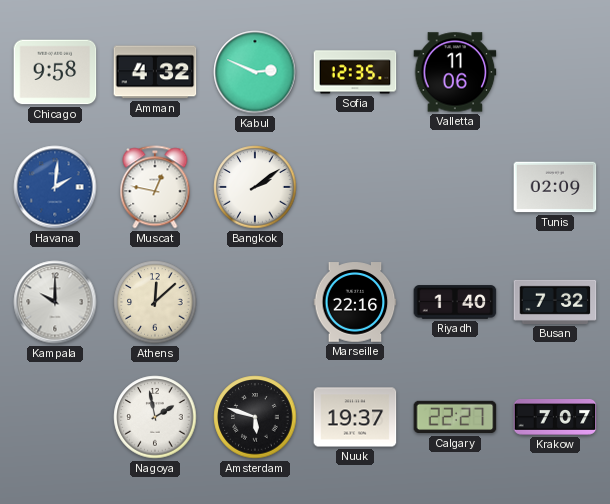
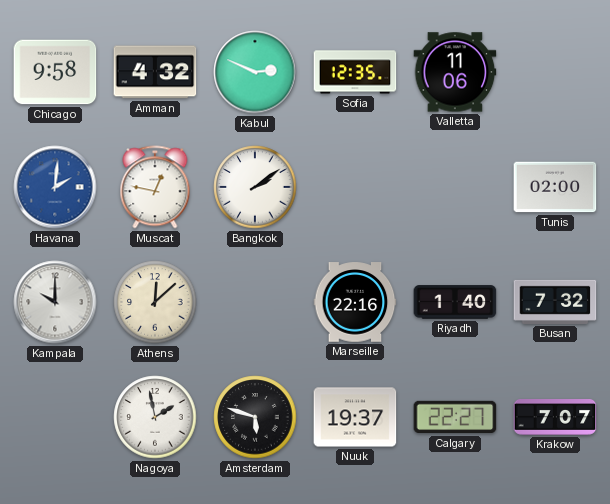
Tunis: 02:09 -> 02:00 (555, 187)
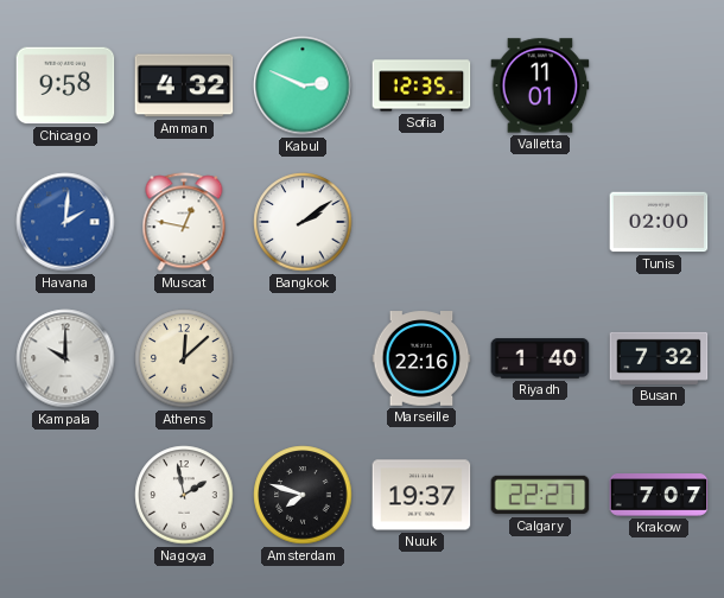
Valletta: 11:06 -> 11:01 (540, 85)
Amsterdam: 5:48 -> 7:48 (303, 495)
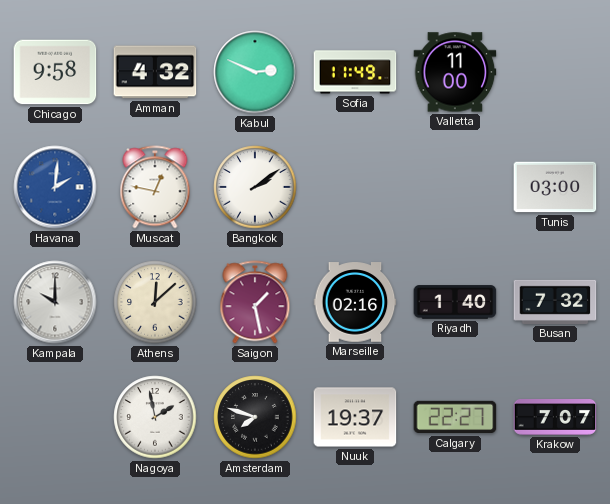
Sofia: 12:35 -> 11:49 (355, 72)
Valletta: 11:01 -> 11:00 (455, 72)
Tunis: 02:00 -> 03:00 (555, 187)
Saigon: none -> 1:28 (255, 302)
Marseille: 22:16 -> 02:16 (355, 302)
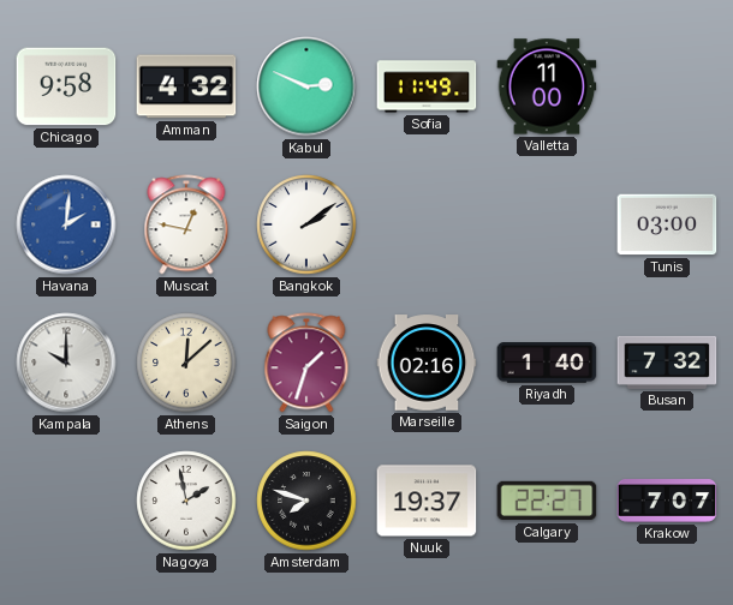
Saigon: 1:28 -> 1:33 (306, 363)
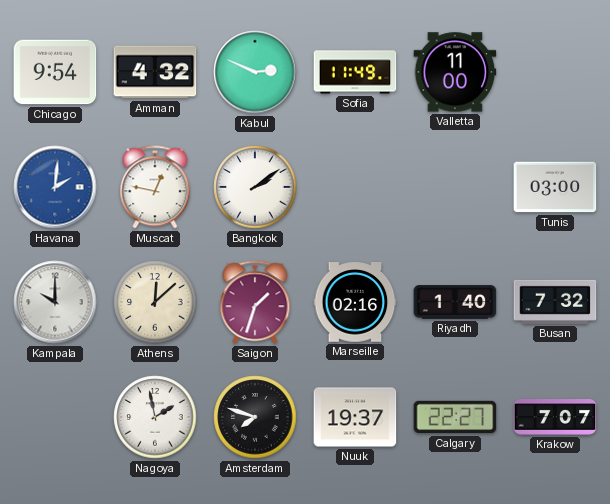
Chicago: 9:58 -> 9:54 (55, 72)
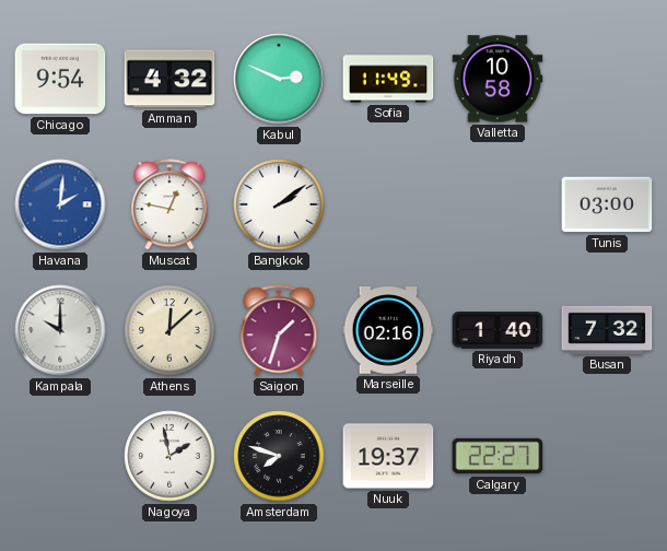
Valletta: 11:00 -> 10:58 (498, 79)
Krakow: 7:07 -> none (555, 417)
